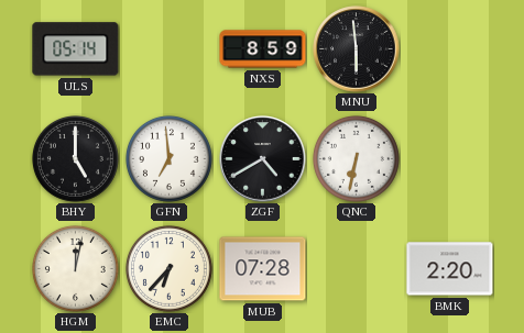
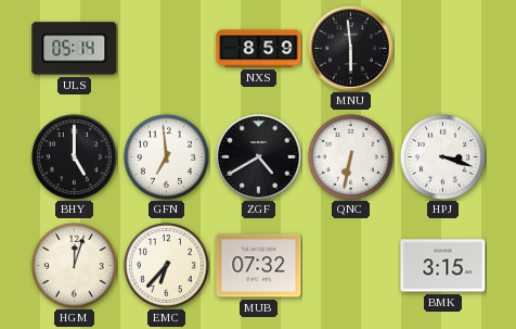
HPJ: none -> 3:18 (442, 156)
HGM: 12:02 -> 12:03 (74, 265)
MUB: 07:28 -> 07:32 (259, 266)
BMK: 2:20 -> 3:15 (443, 266)
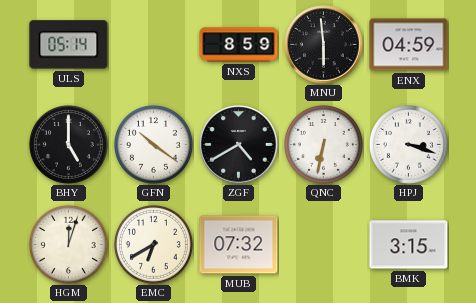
ENX: none -> 04:59 (409, 45)
GFN: 6:59 -> 10:21 (153, 144)
EMC: 6:37 -> 6:40 (153, 244)
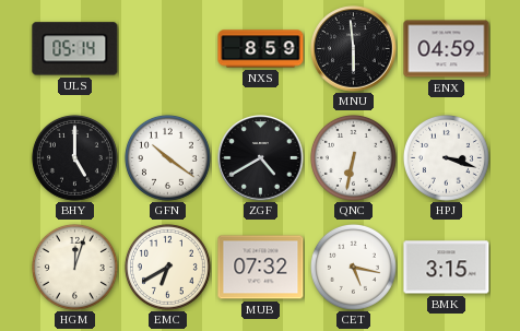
CET: none -> 5:17 (353, 267)
